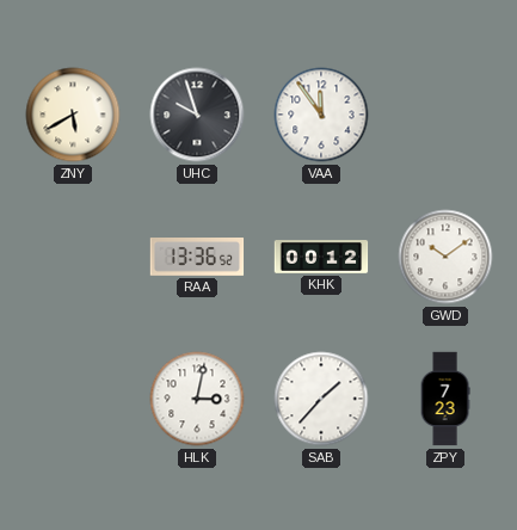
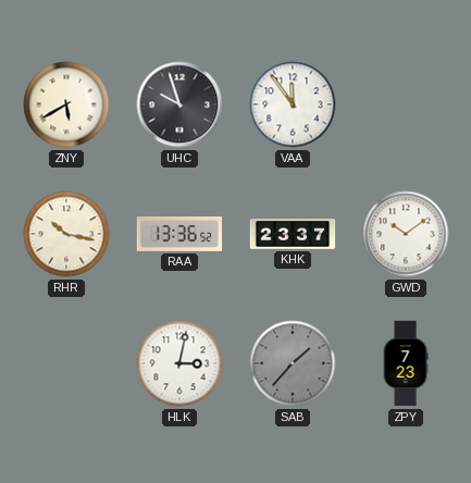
RHR: none -> 10:17 (66, 234)
KHK: 00:12 -> 23:37 (293, 234)
SAB dial: white -> grey (293, 363)
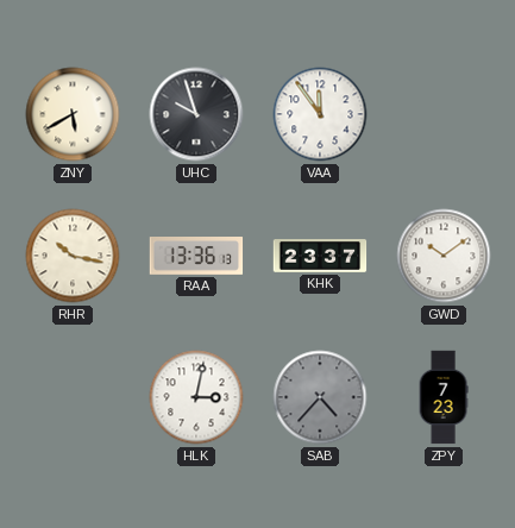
RAA: 13:36:52 -> 13:36:13 (196, 257)
SAB: 1:37 -> 4:37 (320, 397)
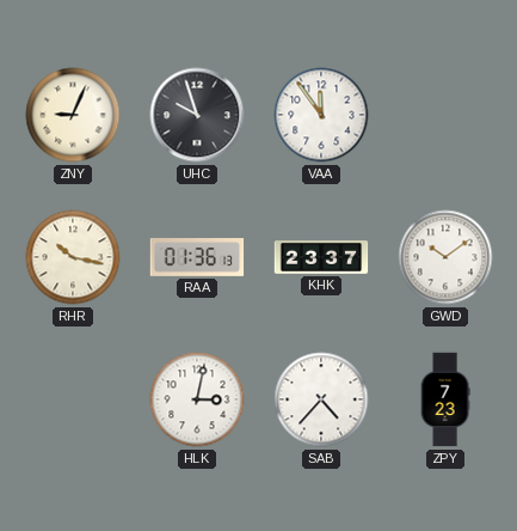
ZNY: 5:40 -> 9:04 (73, 115)
RAA: 13:36 -> 01:36 (197, 258)
SAB dial: grey -> white (321, 399)
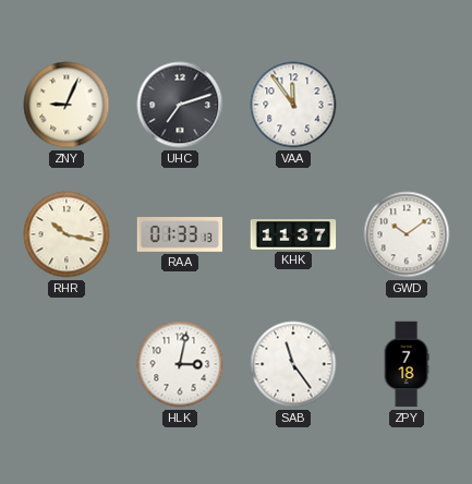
UHC: 9:57 -> 7:12 (180, 105)
RAA: 01:36 -> 01:33 (180, 235)
KHK: 23:37 -> 11:37 (293, 234)
SAB: 4:37 -> 11:24 (293, 364)
ZPY: 7:23 -> 7:18 (407, 364)
